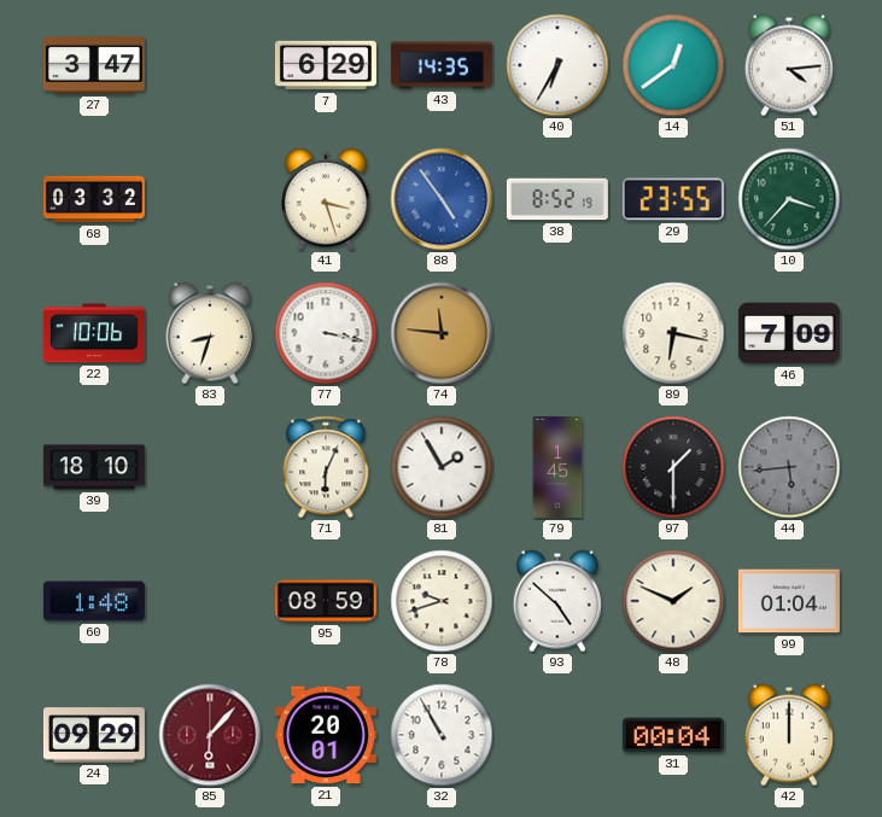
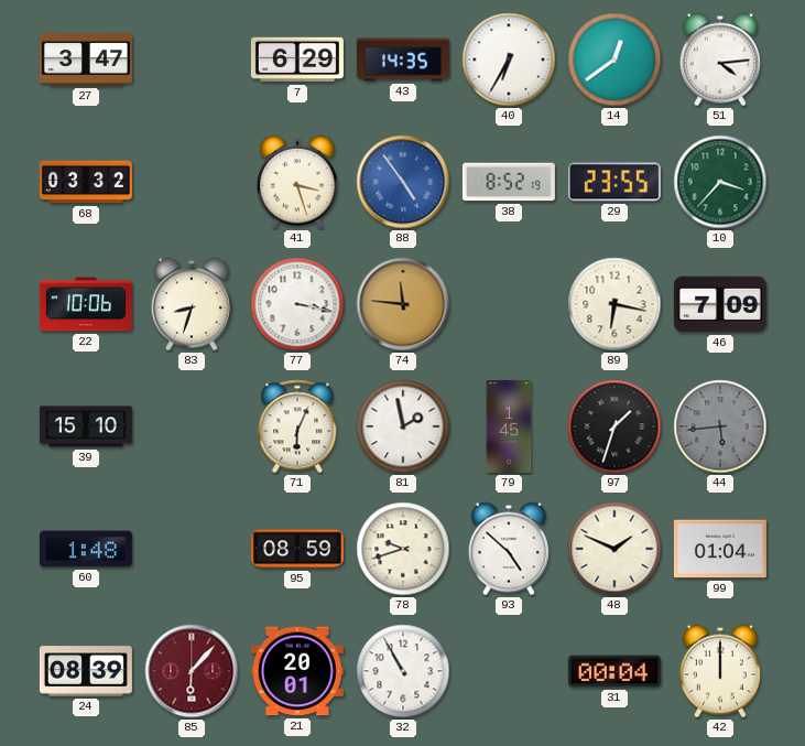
39: 18:10 -> 15:10 (86, 426)
81: 1:55 -> 1:58 (403, 426)
97: 1:30 -> 1:33 (614, 426)
24: 09:29 -> 08:39 (86, 671)
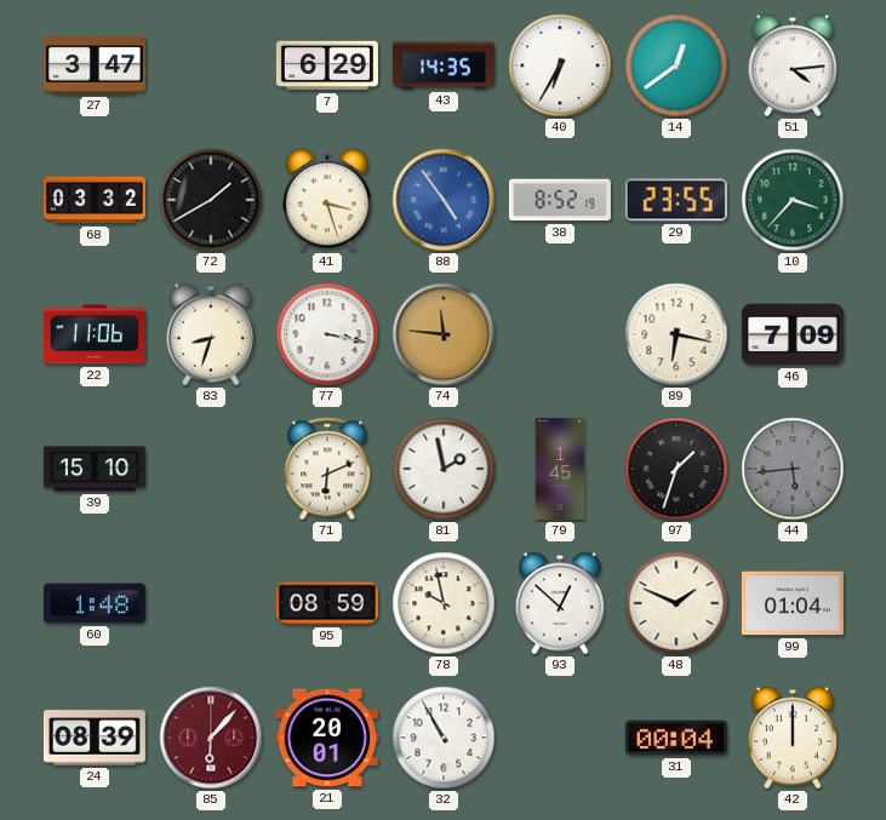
72: none -> 1:40 (211, 200)
22: 10:06 -> 11:06 (95, 334)
71: 6:04 -> 6:11 (327, 469)
78: 9:42 -> 9:58 (444, 603)
93: 4:52 -> 12:52 (560, 603)
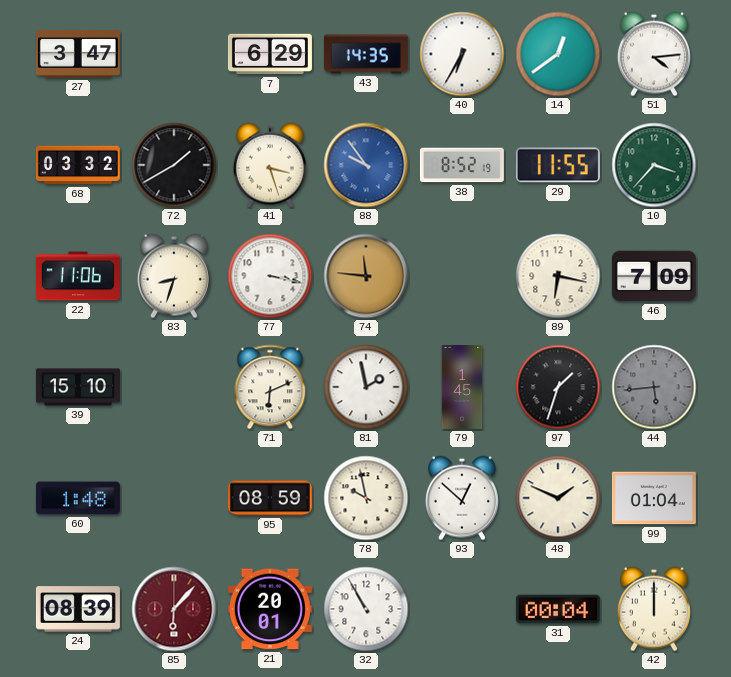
88: 4:54 -> 9:54 (366, 165)
29: 23:55 -> 11:55 (558, 165)
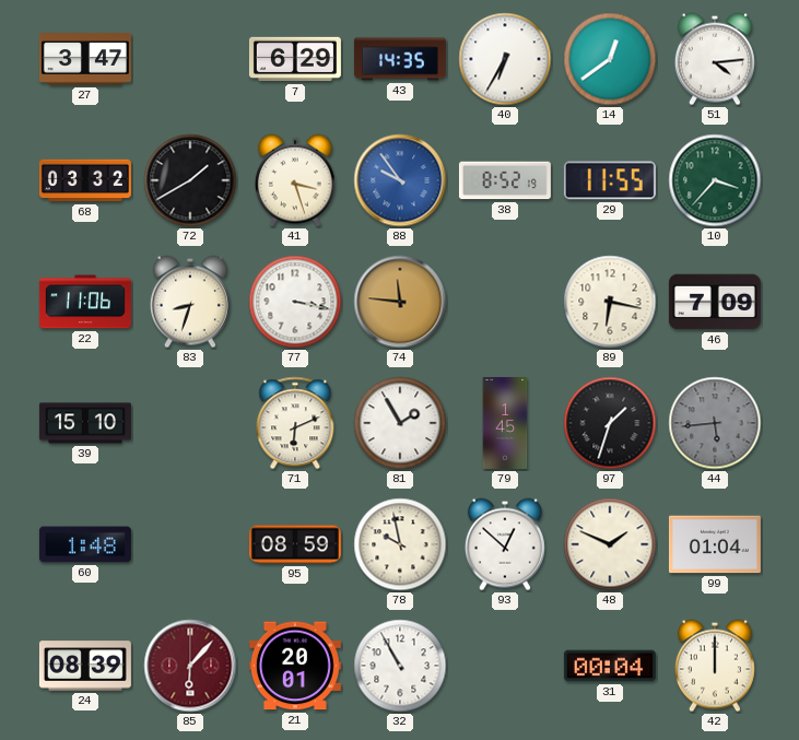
81: 1:58 -> 1:55 (400, 423)
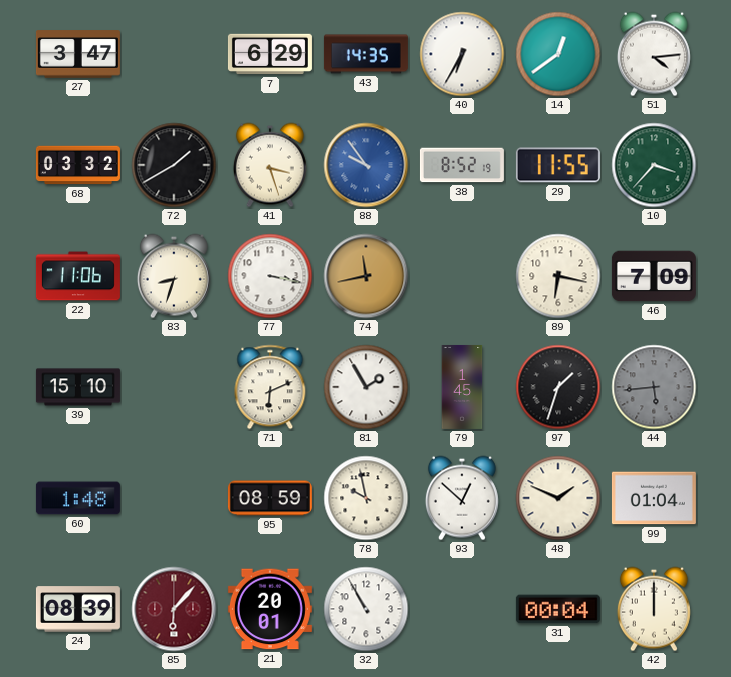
74: 11:46 -> 11:43 (366, 276)
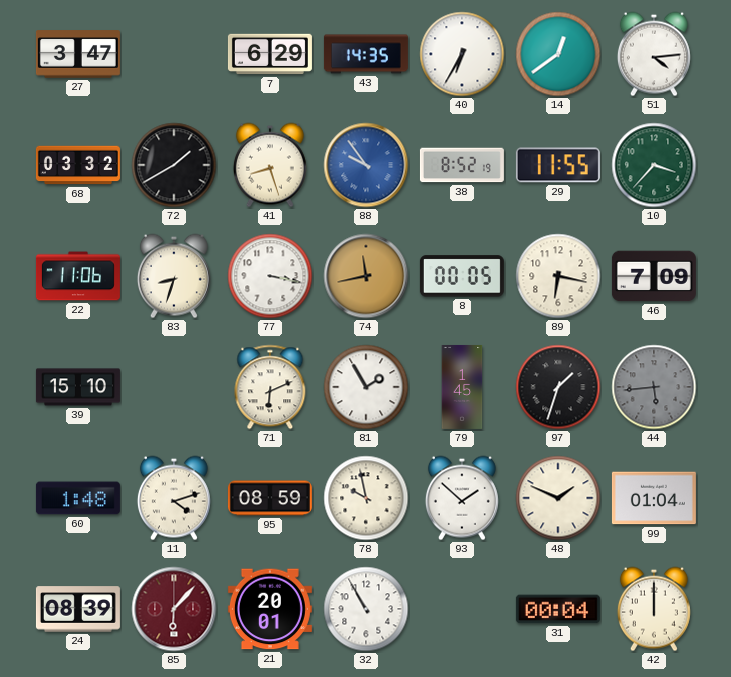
41: 3:27 -> 8:27 (270, 165)
8: none -> 00:05 (462, 276)
11: none -> 4:12 (174, 498)
93: 12:52 -> 1:52 (462, 498)
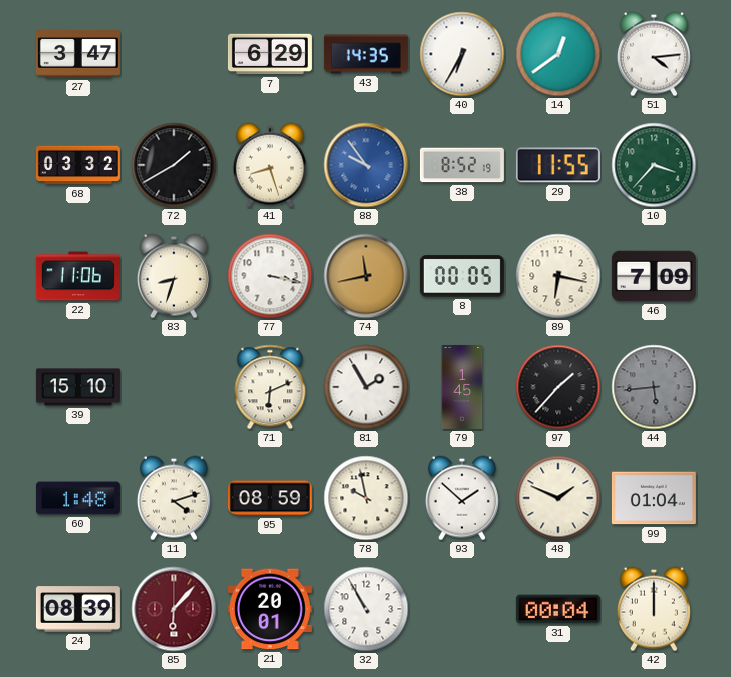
97: 1:33 -> 1:37 (558, 387)
